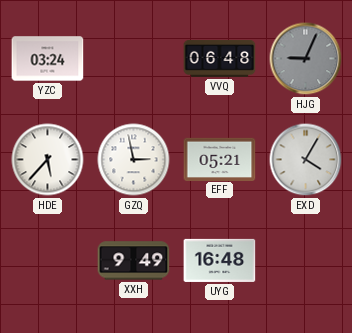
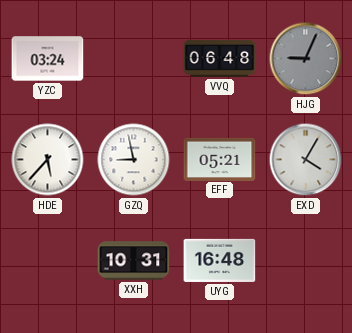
GZQ: 2:58 -> 8:58 (134, 160)
XXH: 9:49 -> 10:31 (134, 261)
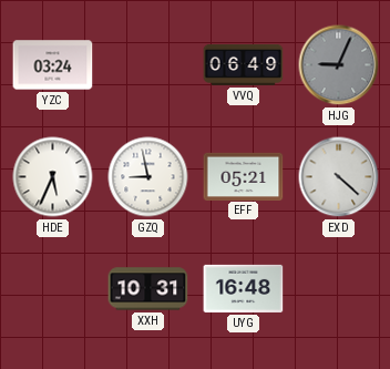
VVQ: 06:48 -> 06:49 (244, 64)
HDE: 5:37 -> 5:34 (53, 177)
EXD: 4:05 -> 4:22 (339, 177)
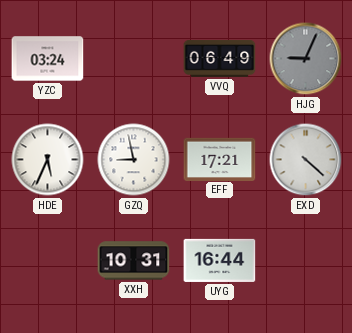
EFF: 05:21 -> 17:21 (220, 159)
UYG: 16:48 -> 16:44 (220, 260)
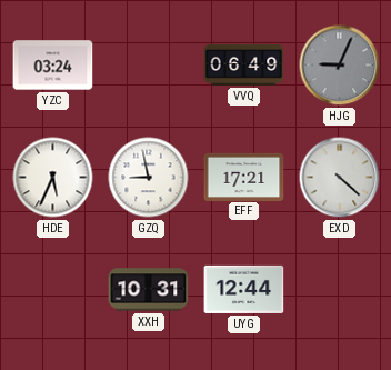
UYG: 16:44 -> 12:44 (244, 289)
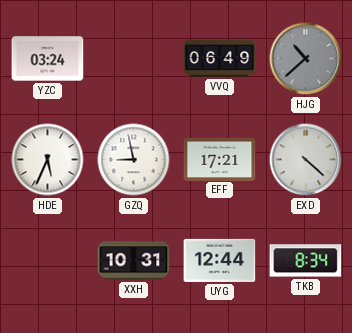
HJG: 9:04 -> 10:38 (306, 59)
TKB: none -> 8:34 (306, 261)
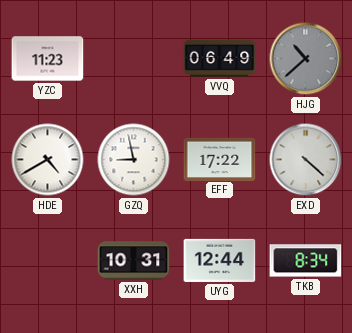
YZC: 03:24 -> 11:23 (48, 59)
HDE: 5:34 -> 4:40 (48, 160)
EFF: 17:21 -> 17:22 (220, 159)
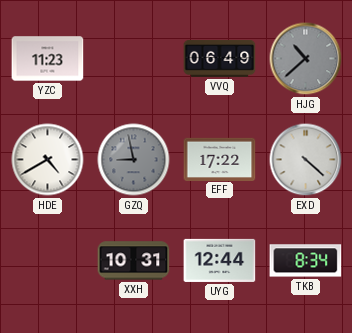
GZQ dial: white -> grey (134, 160)
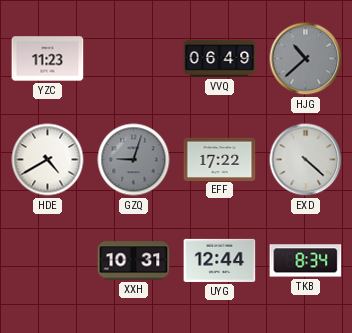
GZQ: 8:58 -> 9:03 (134, 160)
